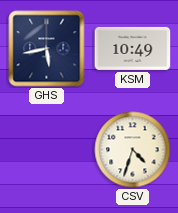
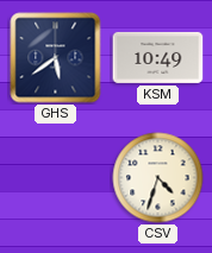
GHS: 5:43 -> 5:39 (56, 58)
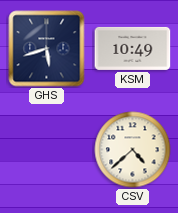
GHS: 5:39 -> 5:42 (47, 49)
CSV: 4:33 -> 4:38 (133, 150)
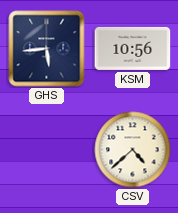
GHS: 5:42 -> 5:44 (47, 49)
KSM: 10:49 -> 10:56 (133, 48)
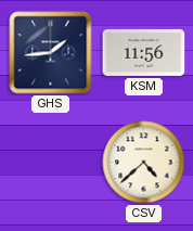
GHS: 5:44 -> 1:44 (51, 53)
KSM: 10:56 -> 11:56 (144, 52)
